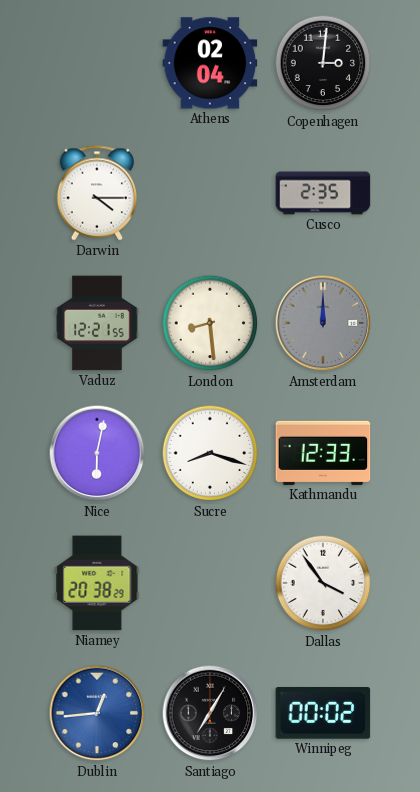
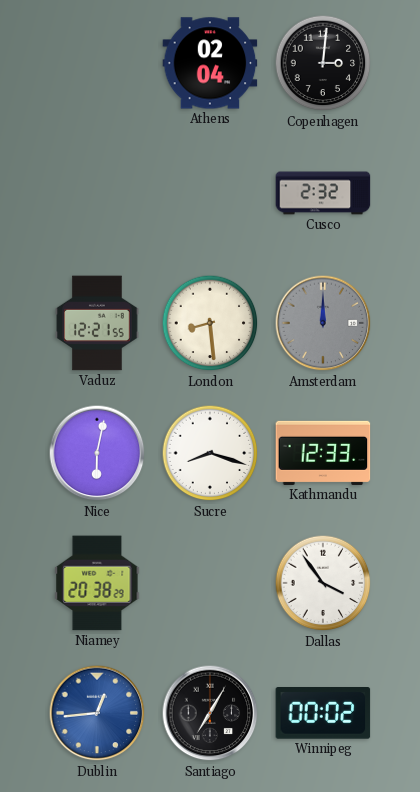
Darwin: 4:15 -> none (96, 193)
Cusco: 2:35 -> 2:32 (323, 193)
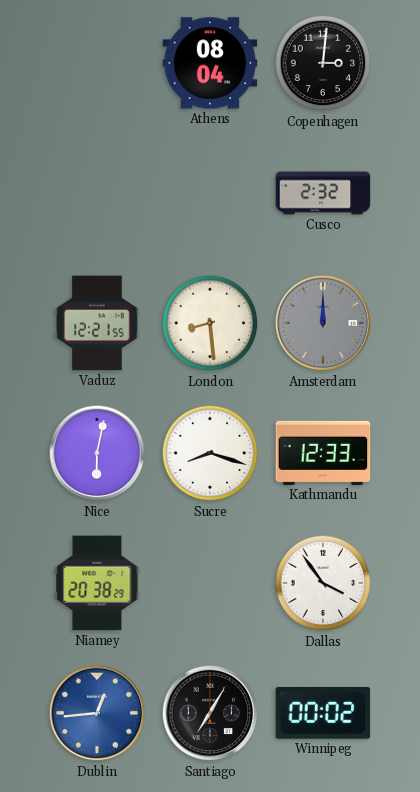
Athens: 02:04 -> 08:04 (210, 63)
